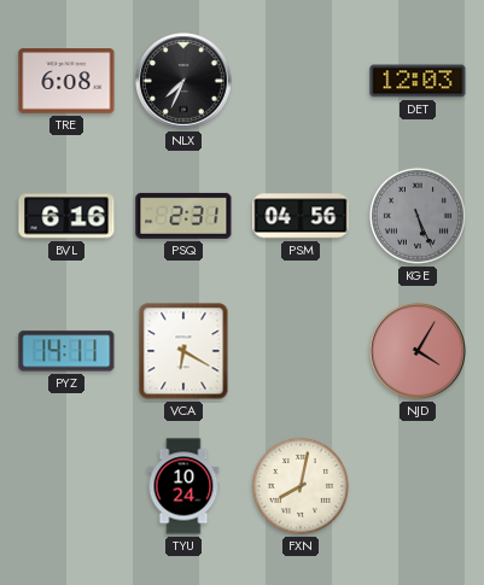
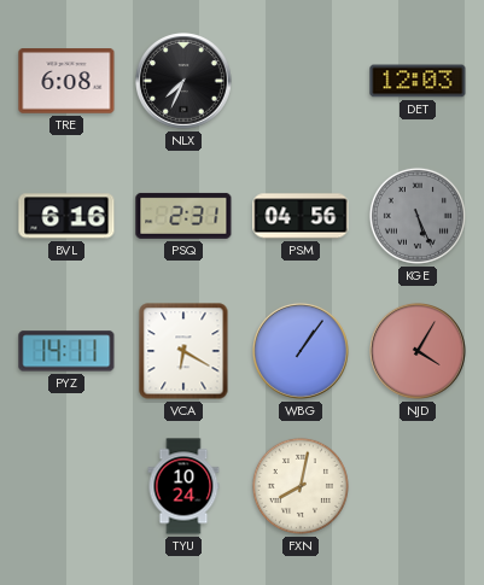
WBG: none -> 1:06 (302, 352)
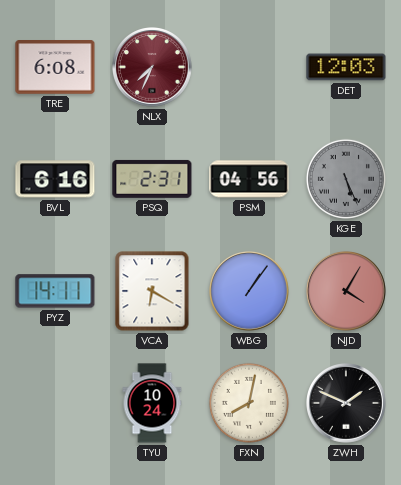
NLX dial: black -> burgundy (153, 68)
ZWH: none -> 1:49 (347, 404)
